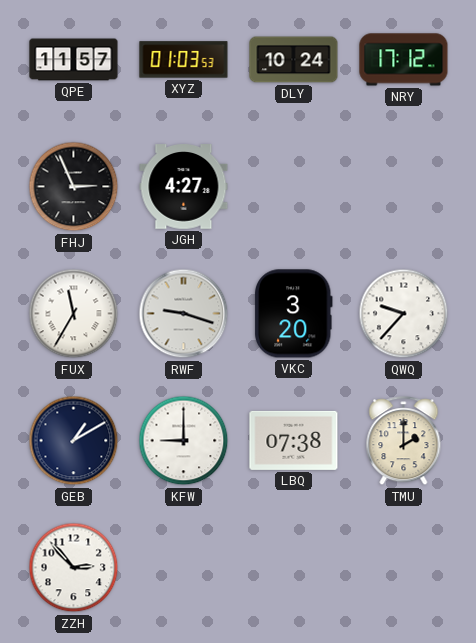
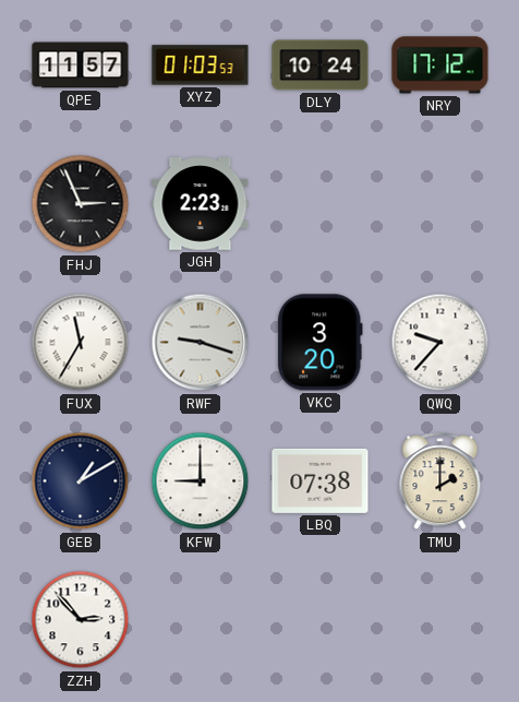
JGH: 4:27 -> 2:23 (201, 204)
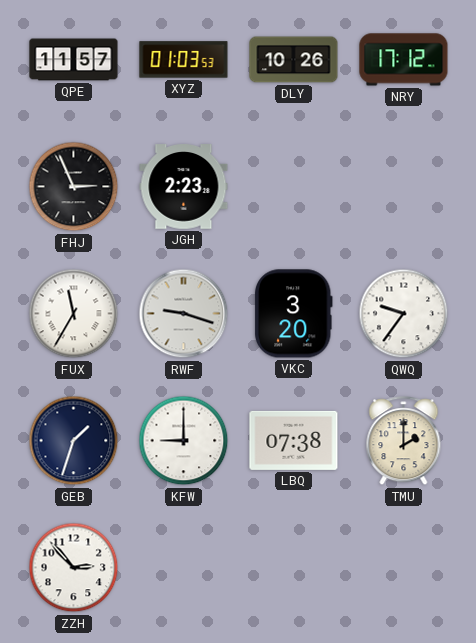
DLY: 10:24 -> 10:26 (294, 60)
QWQ: 9:37 -> 9:36 (404, 314)
GEB: 1:10 -> 1:33 (74, 441)
